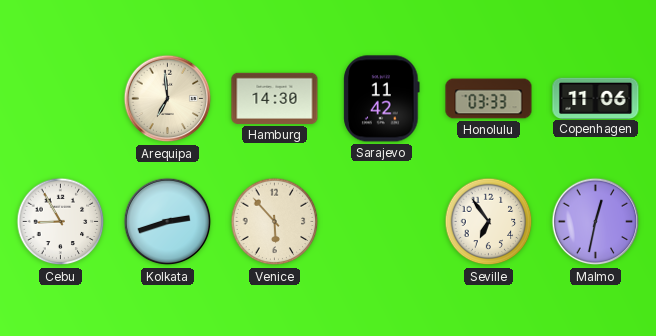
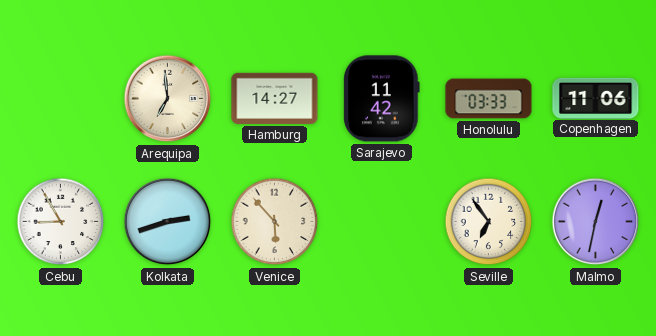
Hamburg: 14:30 -> 14:27 (275, 98)
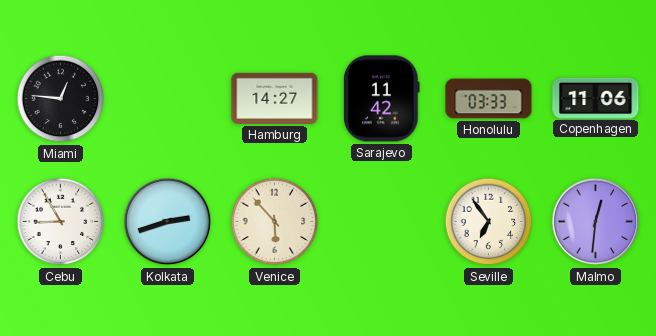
Miami: none -> 12:46 (61, 99)
Arequipa: 6:59 -> none (168, 99)
Malmo: 12:32 -> 12:31 (596, 222)
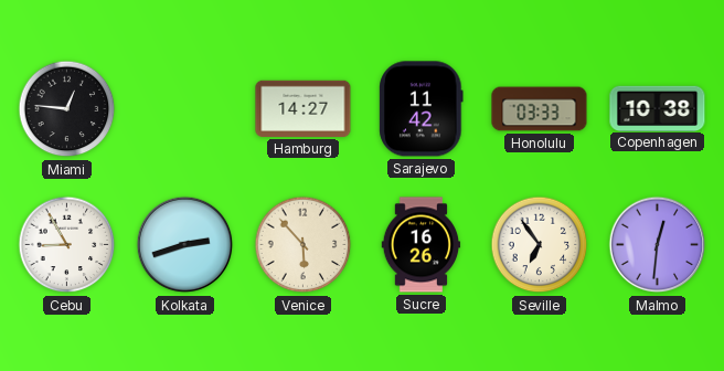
Copenhagen: 11:06 -> 10:38 (658, 108)
Sucre: none -> 16:26 (422, 245)
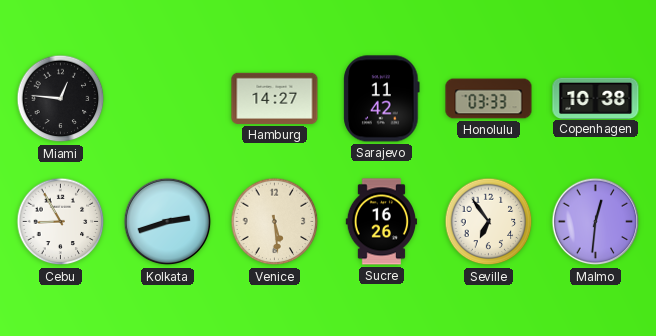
Venice: 5:53 -> 5:29 (275, 222)
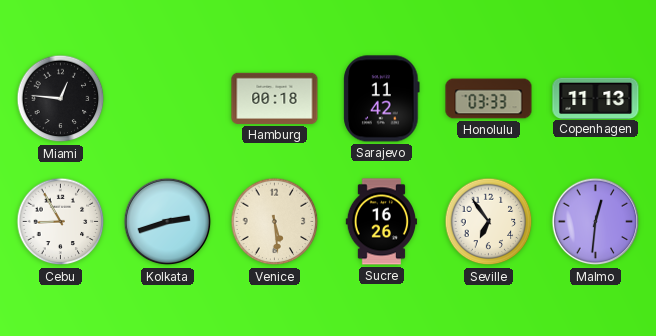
Hamburg: 14:27 -> 00:18 (275, 98)
Copenhagen: 10:38 -> 11:13 (596, 98)
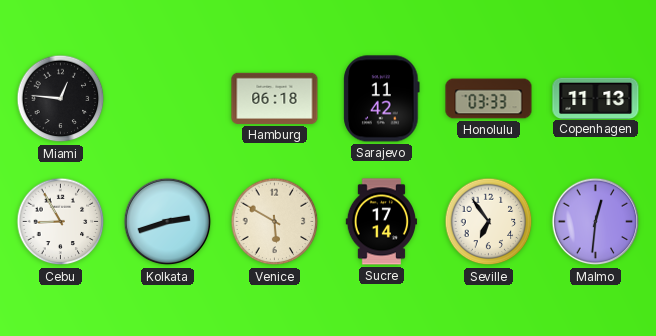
Hamburg: 00:18 -> 06:18 (275, 98)
Venice: 5:29 -> 5:50 (275, 222)
Sucre: 16:26 -> 17:14 (382, 222)
